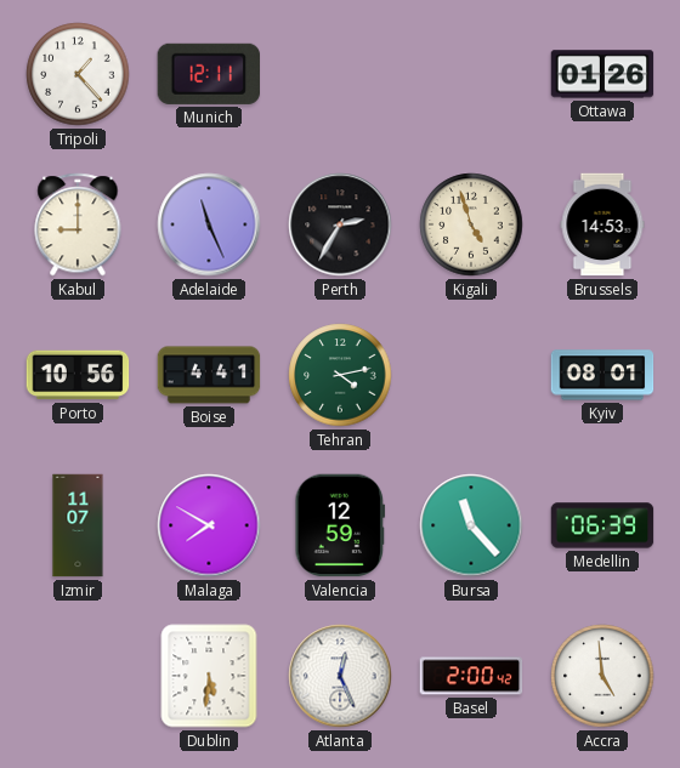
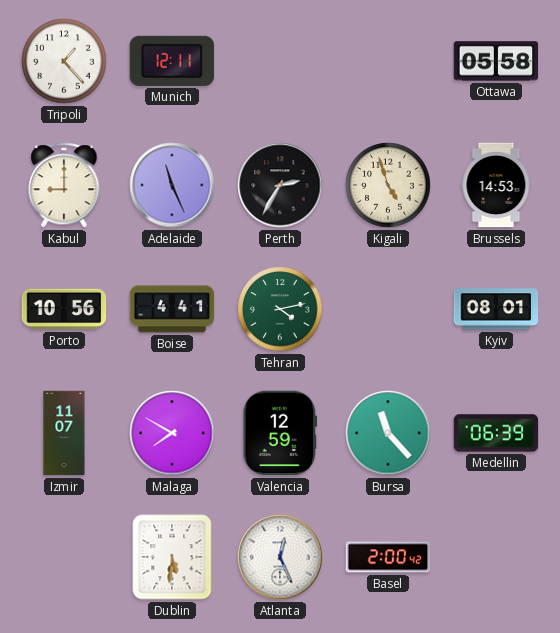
Ottawa: 01:26 -> 05:58 (496, 61)
Accra: 4:59 -> none (602, 676)
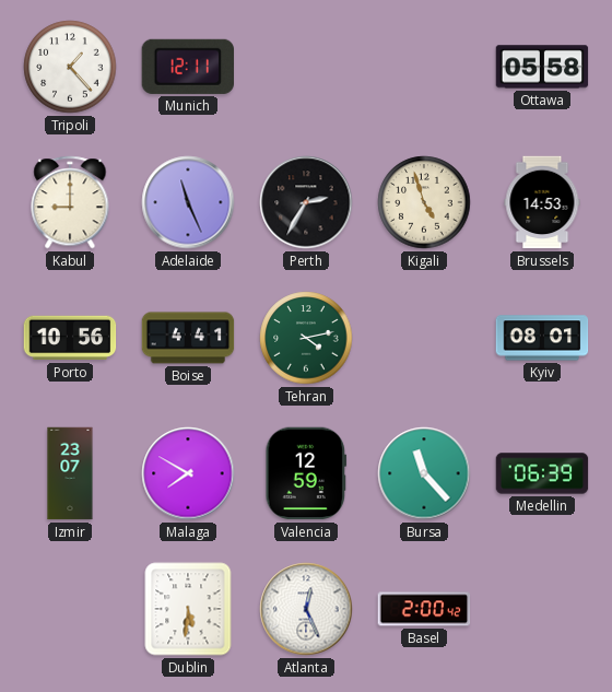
Izmir: 11:07 -> 23:07 (70, 473)
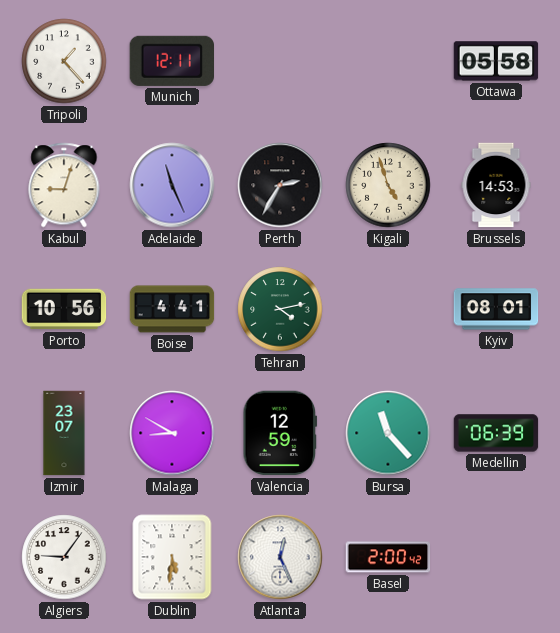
Kabul: 9:00 -> 9:03 (64, 185)
Malaga: 7:50 -> 8:50 (172, 433)
Algiers: none -> 9:06 (64, 557)
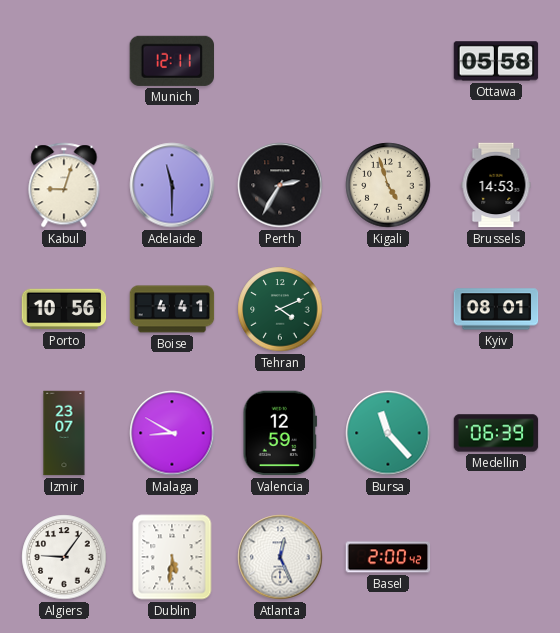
Tripoli: 1:23 -> none (64, 61)
Adelaide: 11:26 -> 11:30 (172, 185)
Tehran: 4:13 -> 4:11 (280, 309)
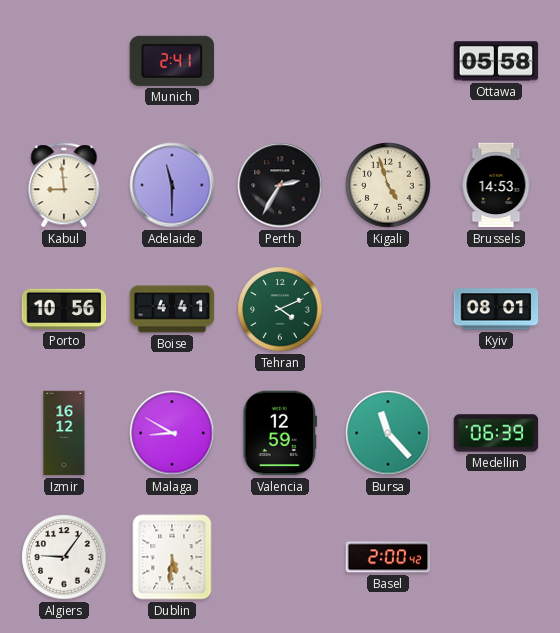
Munich: 12:11 -> 2:41 (171, 61)
Kabul: 9:03 -> 8:59 (64, 185)
Izmir: 23:07 -> 16:12 (64, 433)
Atlanta: 12:26 -> none (280, 557)
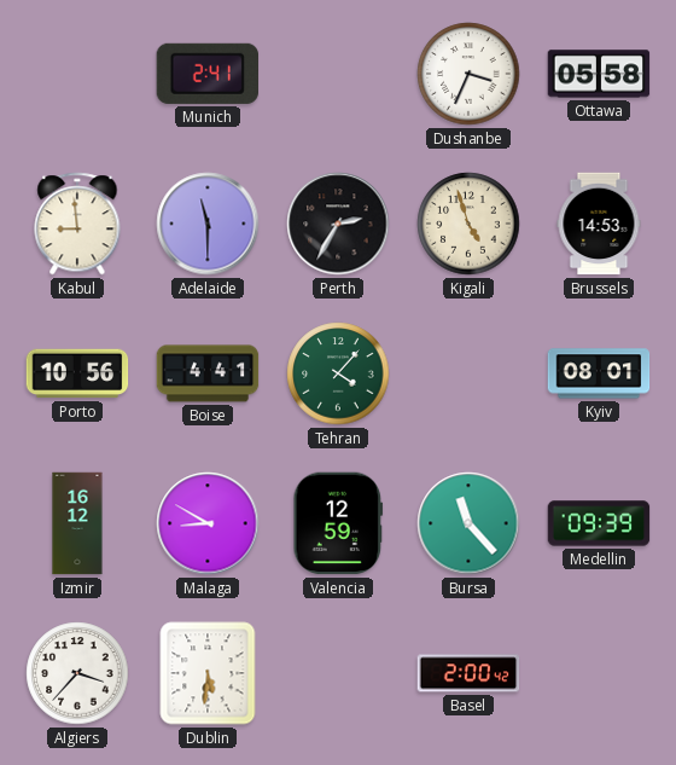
Dushanbe: none -> 3:34 (468, 74)
Tehran: 4:11 -> 4:07 (338, 373)
Medellin: 06:39 -> 09:39 (599, 523)
Algiers: 9:06 -> 3:37 (77, 673)
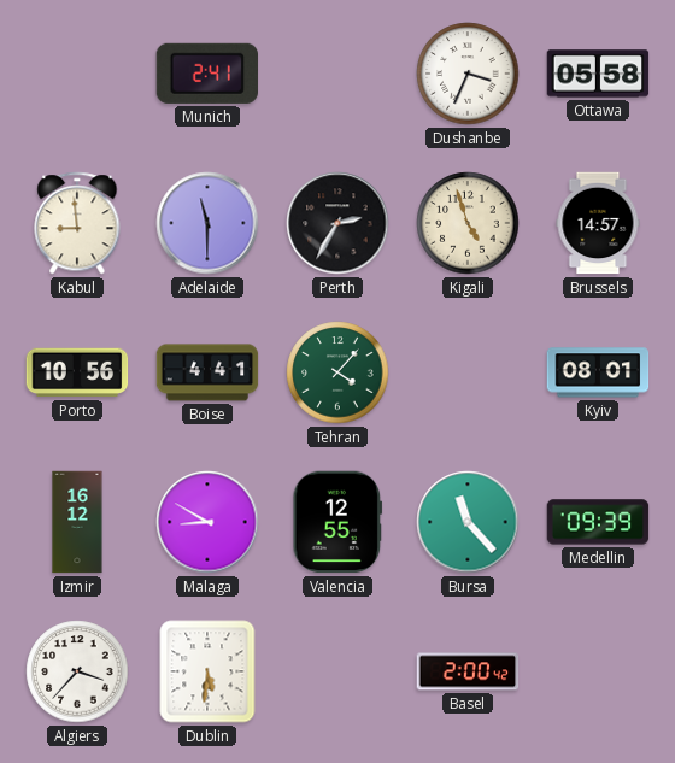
Brussels: 14:53 -> 14:57 (598, 223)
Valencia: 12:59 -> 12:55 (337, 522)
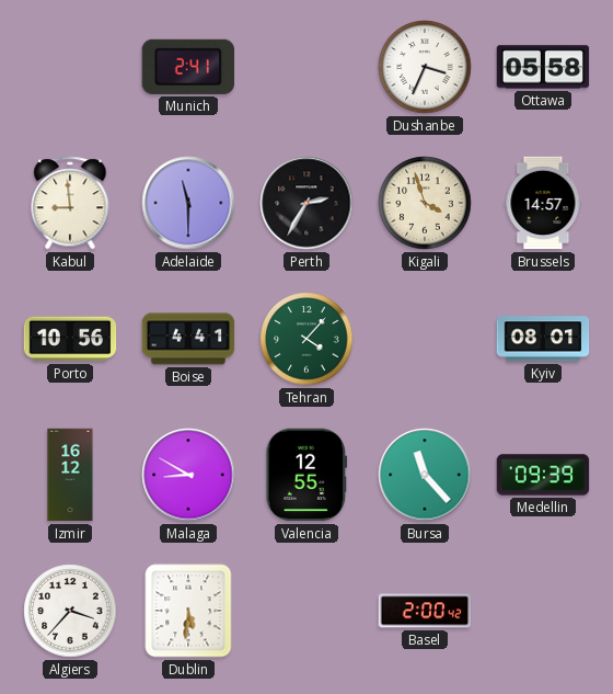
Kigali: 4:57 -> 3:57 (425, 203)
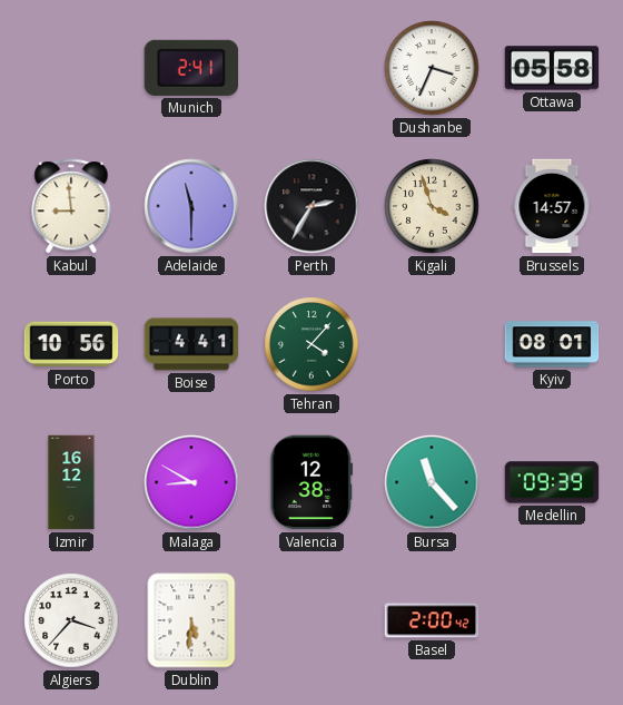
Valencia: 12:55 -> 12:38 (311, 482)
